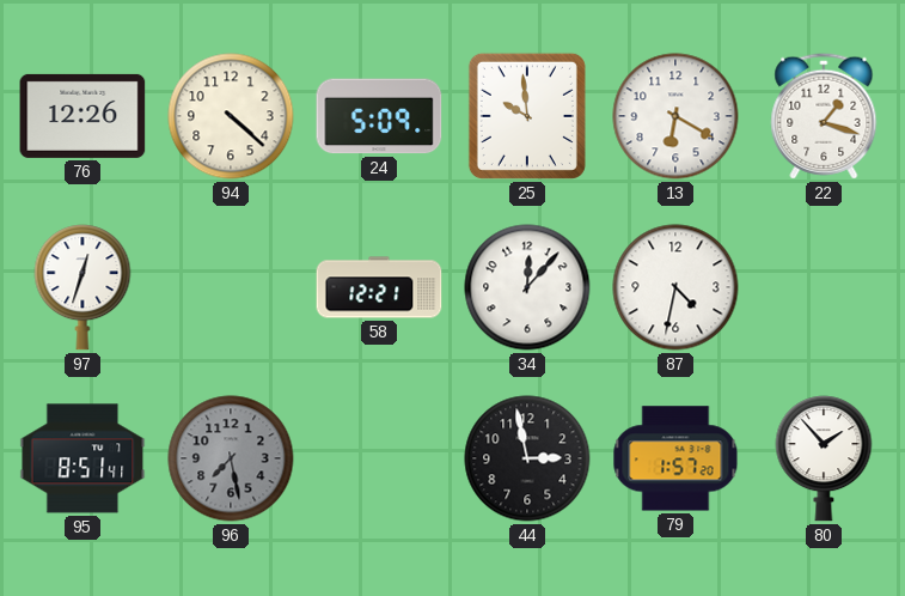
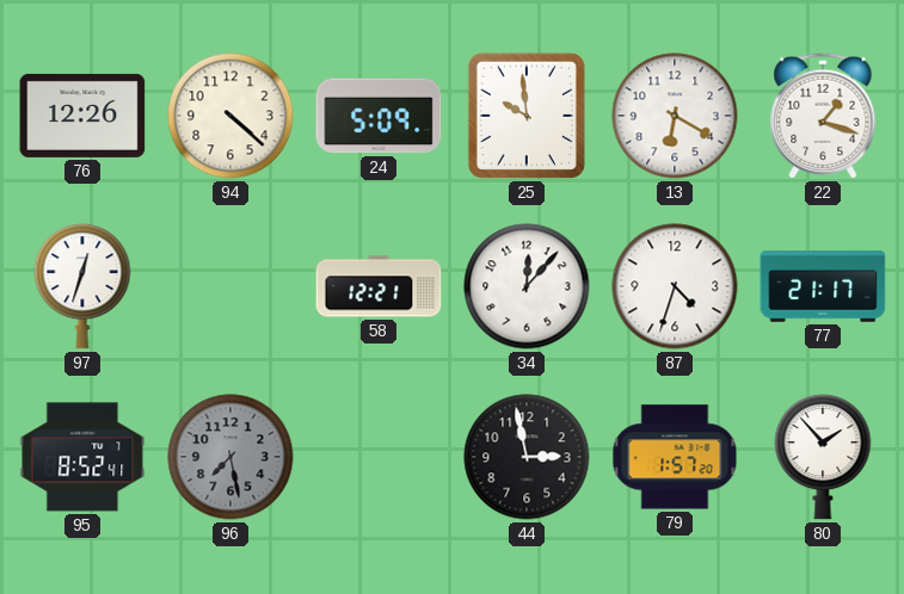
87: 4:32 -> 4:33 (675, 286)
77: none -> 21:17 (823, 286)
95: 8:51 -> 8:52 (82, 457)
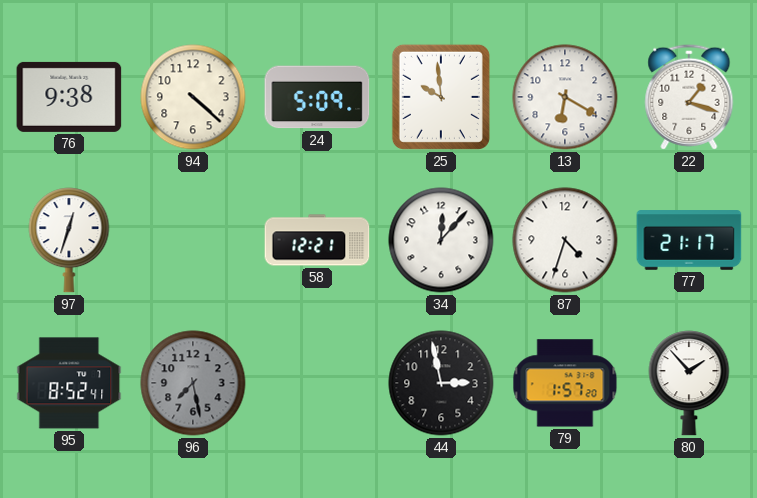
76: 12:26 -> 9:38 (69, 97)
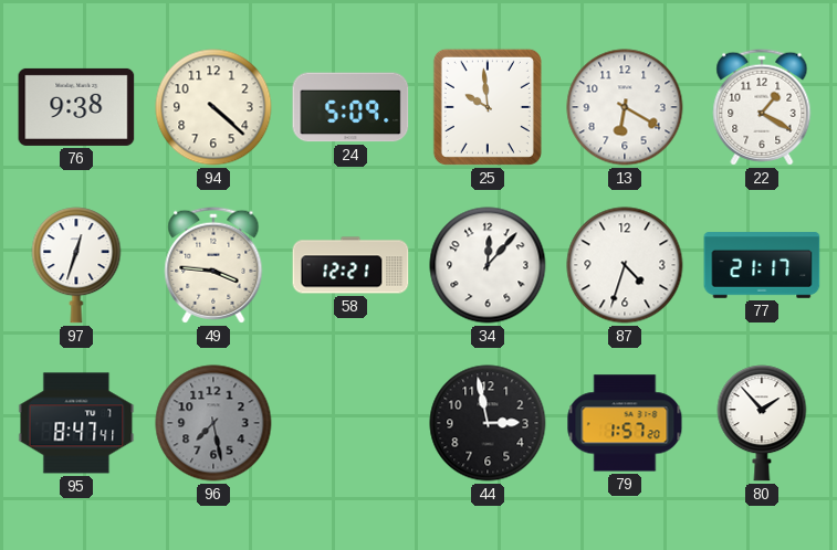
22: 1:18 -> 1:20 (762, 107)
49: none -> 3:46 (213, 265)
95: 8:52 -> 8:47 (76, 423)
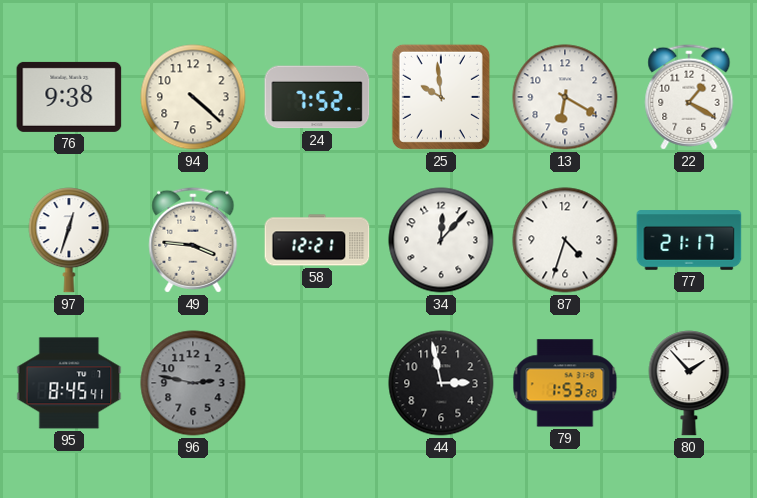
24: 5:09 -> 7:52 (317, 97)
95: 8:47 -> 8:45 (69, 383)
96: 7:28 -> 2:47 (193, 383)
79: 1:57 -> 1:53 (565, 383)
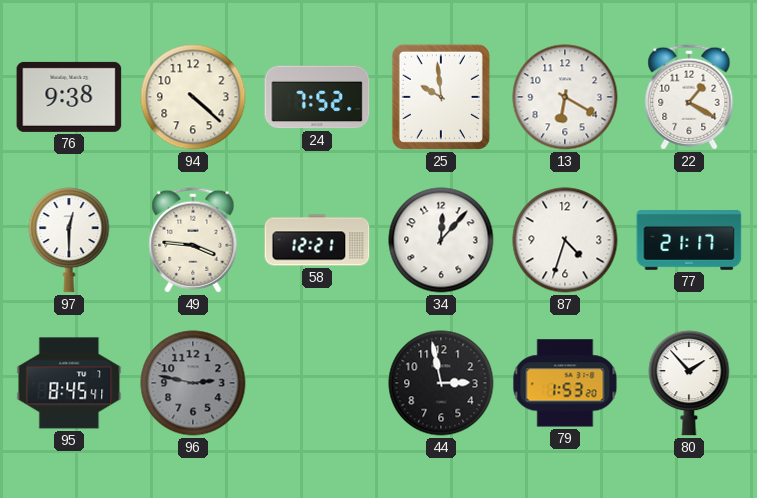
97: 12:33 -> 12:30 (69, 240)
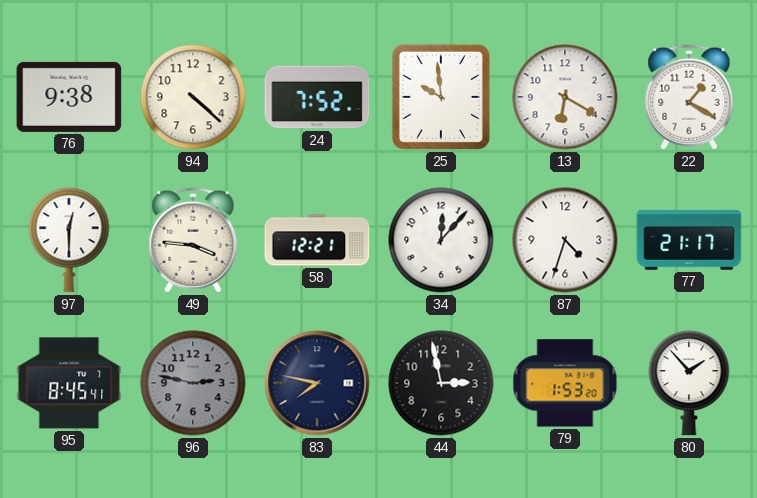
83: none -> 7:47 (317, 383)
